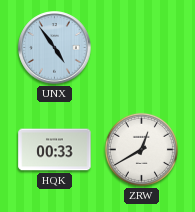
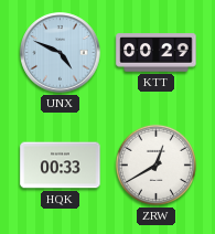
UNX: 4:54 -> 4:49 (61, 53)
KTT: none -> 00:29 (157, 53)
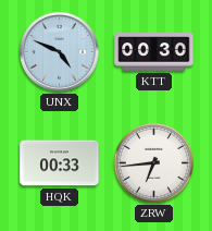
KTT: 00:29 -> 00:30 (154, 52)
ZRW: 12:40 -> 6:44 (153, 162)
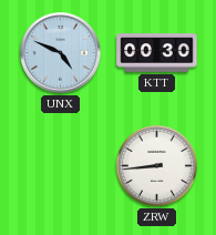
HQK: 00:33 -> none (60, 163)
ZRW: 6:44 -> 8:44 (156, 165)
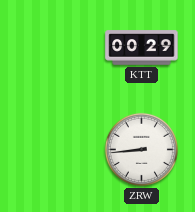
UNX: 4:49 -> none (61, 53)
KTT: 00:30 -> 00:29 (142, 48)
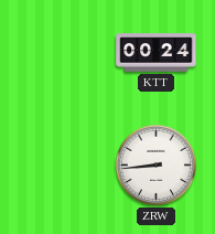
KTT: 00:29 -> 00:24 (157, 53)
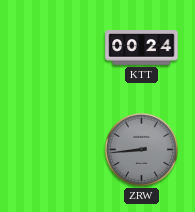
ZRW dial: white -> grey (141, 149)
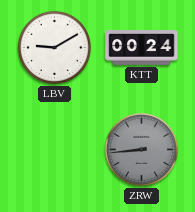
LBV: none -> 9:10 (54, 47)
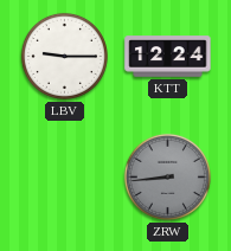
LBV: 9:10 -> 9:15 (64, 56)
KTT: 00:24 -> 12:24 (168, 57)
